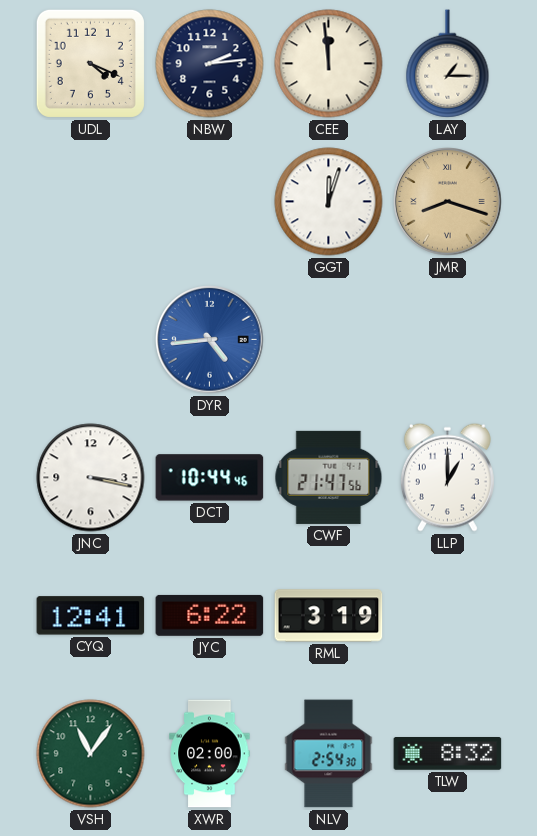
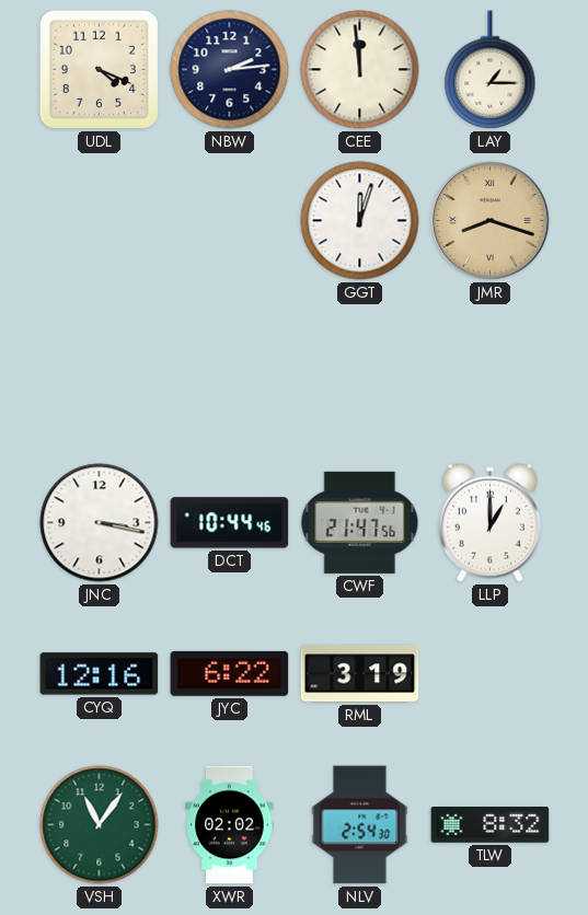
DYR: 4:44 -> none (210, 340)
CYQ: 12:41 -> 12:16 (100, 674)
XWR: 02:00 -> 02:02 (230, 825)
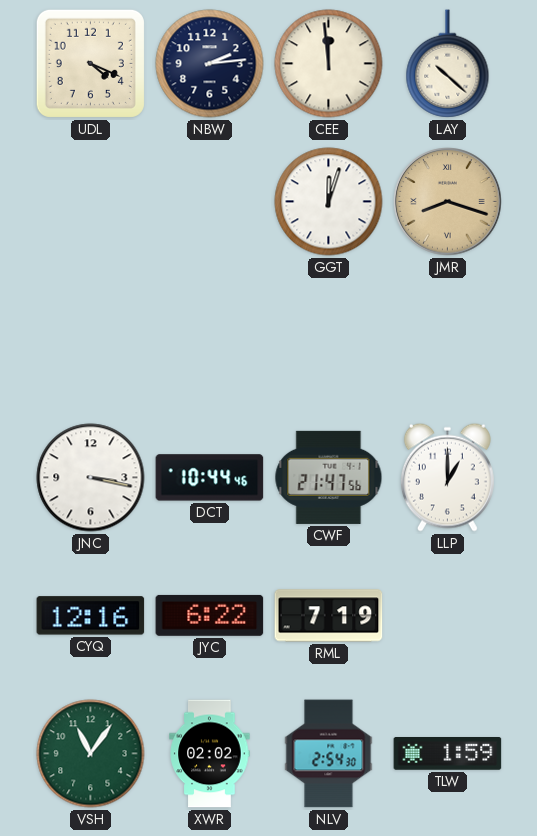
LAY: 1:15 -> 10:22 (448, 64)
RML: 3:19 -> 7:19 (329, 616)
TLW: 8:32 -> 1:59 (448, 754)
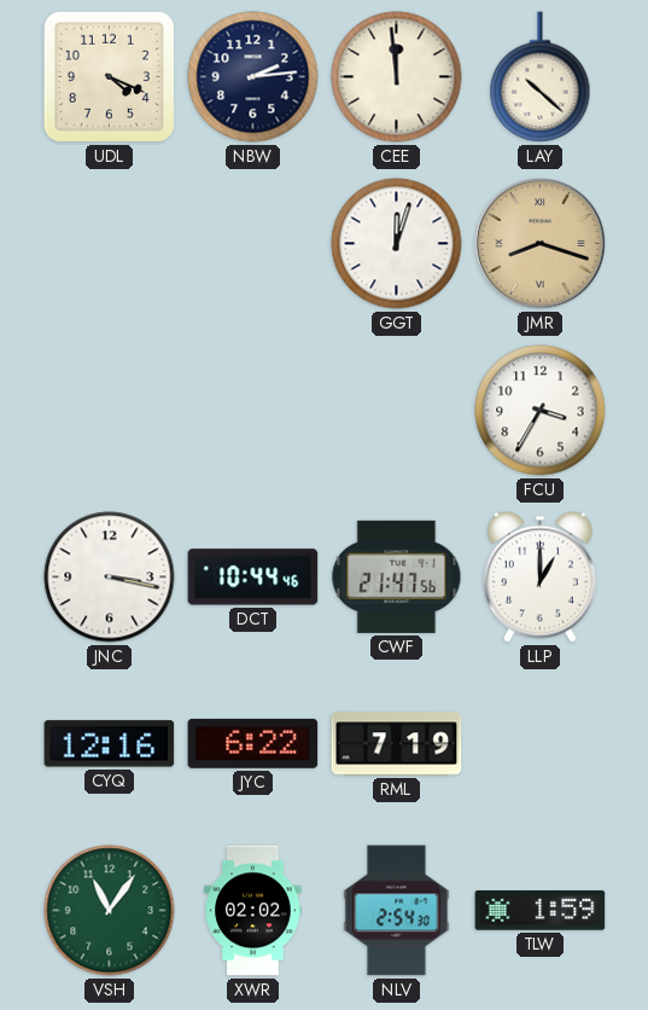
FCU: none -> 3:35 (541, 411)
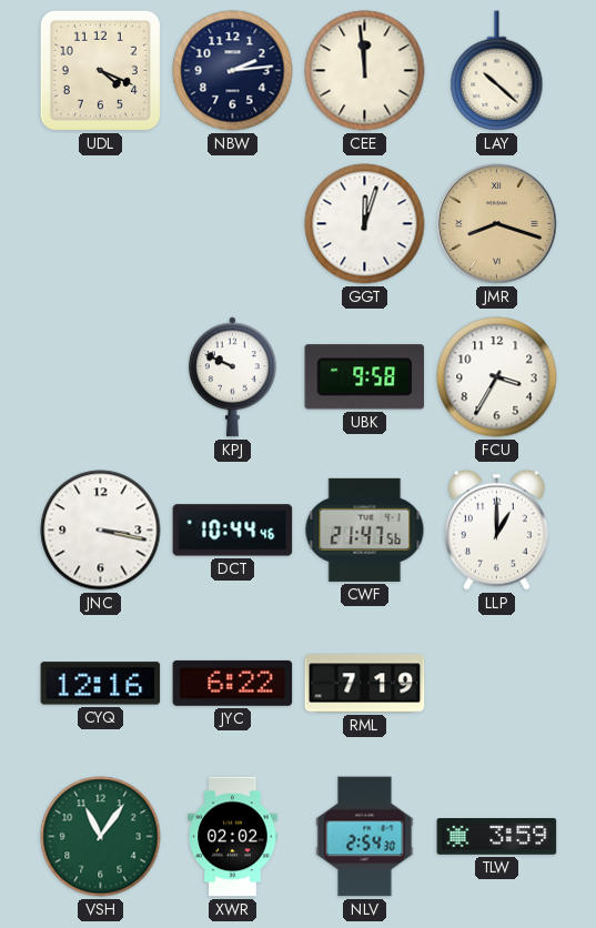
KPJ: none -> 9:49 (232, 377)
UBK: none -> 9:58 (365, 377)
TLW: 1:59 -> 3:59 (497, 837)
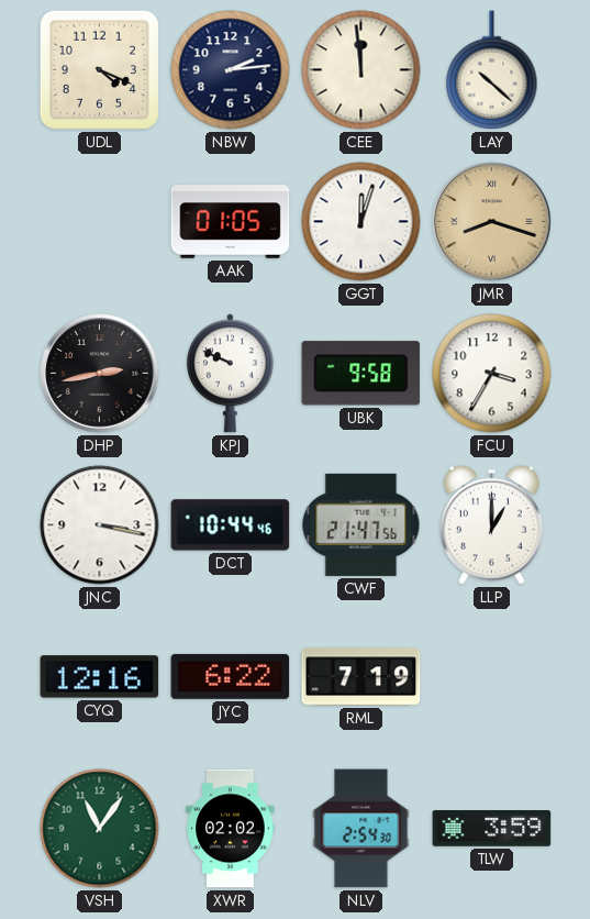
AAK: none -> 01:05 (231, 222)
DHP: none -> 2:43 (100, 374)
